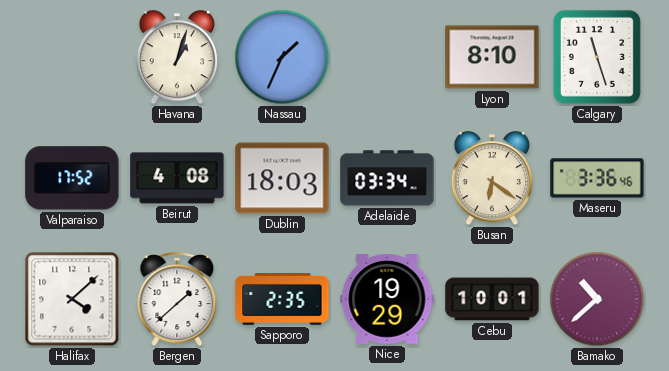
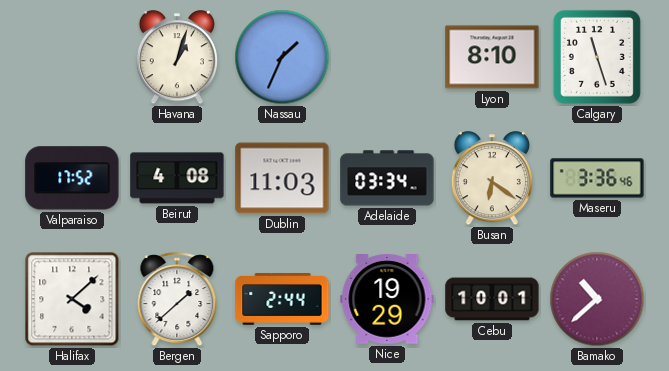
Dublin: 18:03 -> 11:03 (282, 178)
Sapporo: 2:35 -> 2:44 (282, 299)
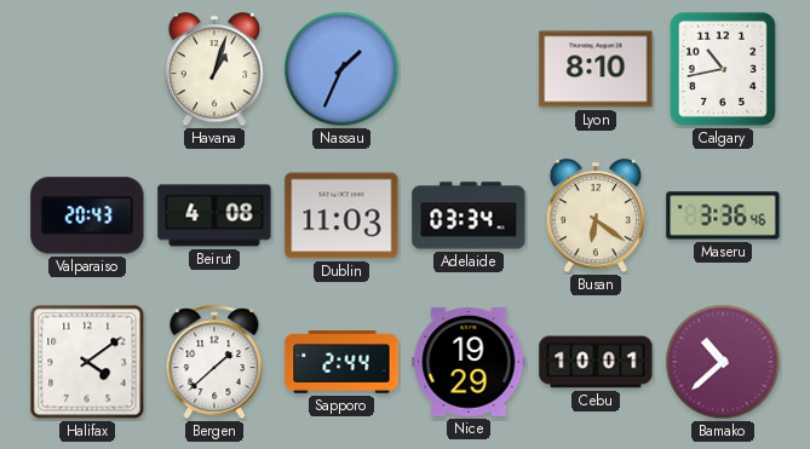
Calgary: 11:27 -> 10:43 (723, 69)
Valparaiso: 17:52 -> 20:43 (87, 215)
Halifax: 4:08 -> 4:09 (87, 362)
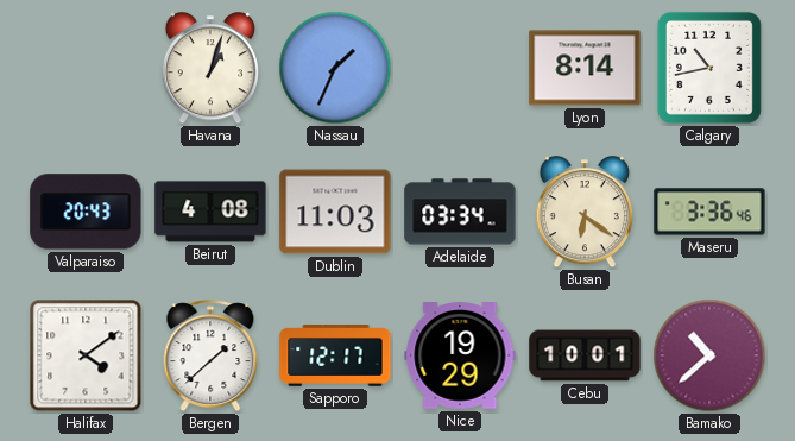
Lyon: 8:10 -> 8:14 (585, 68)
Sapporo: 2:44 -> 12:17 (335, 355)
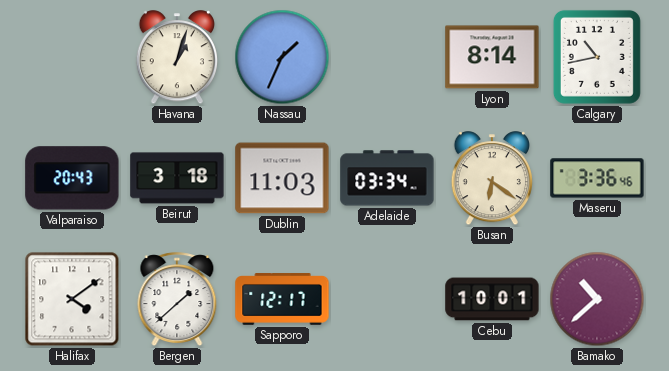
Beirut: 4:08 -> 3:18 (177, 178)
Nice: 19:29 -> none (460, 357)
